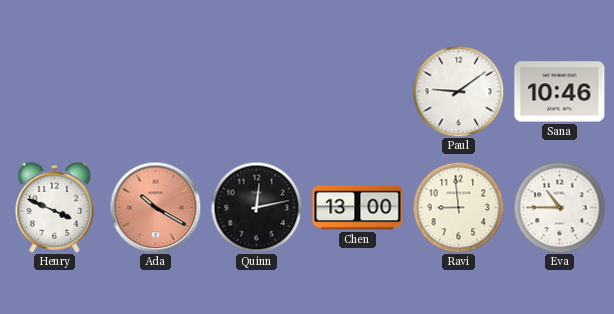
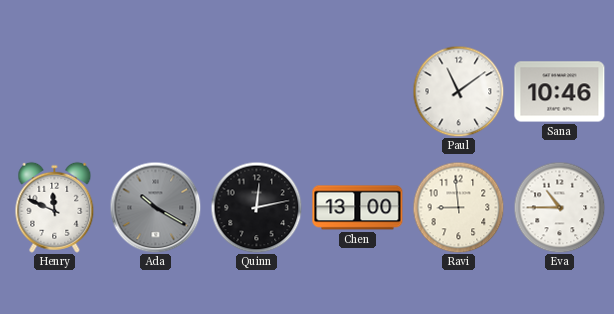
Paul: 9:09 -> 11:09 (458, 91)
Henry: 3:49 -> 11:49 (55, 207)
Ada dial: salmon -> grey (155, 207)
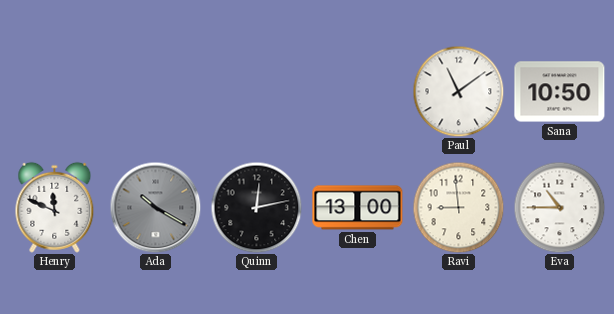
Sana: 10:46 -> 10:50 (560, 92)
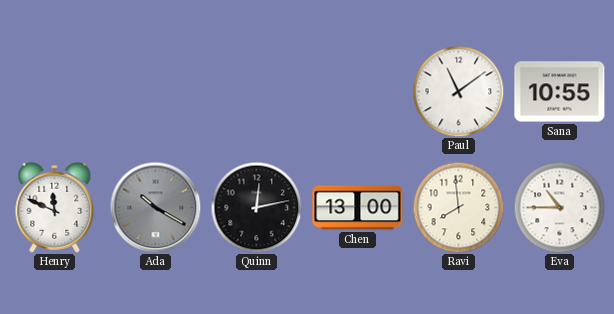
Sana: 10:50 -> 10:55 (560, 92)
Ravi: 8:59 -> 7:59 (458, 207)
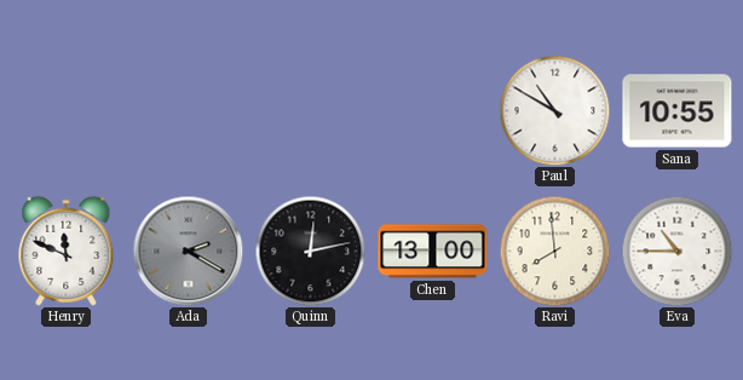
Paul: 11:09 -> 10:50 (554, 110)
Ada: 10:20 -> 2:20 (188, 251)
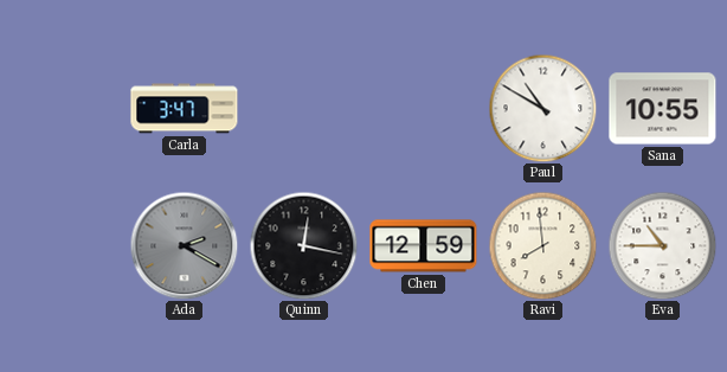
Carla: none -> 3:47 (185, 109)
Henry: 11:49 -> none (67, 251)
Quinn: 12:13 -> 12:17 (303, 245)
Chen: 13:00 -> 12:59 (424, 246)
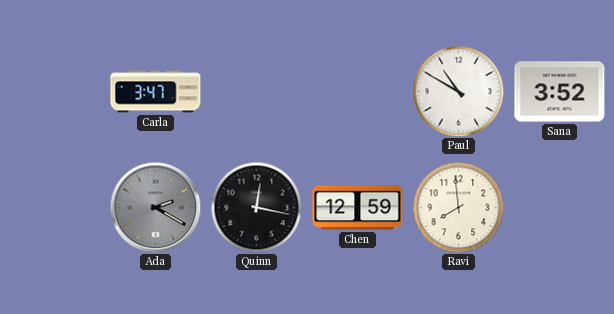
Sana: 10:55 -> 3:52 (560, 92)
Eva: 10:45 -> none (662, 245)
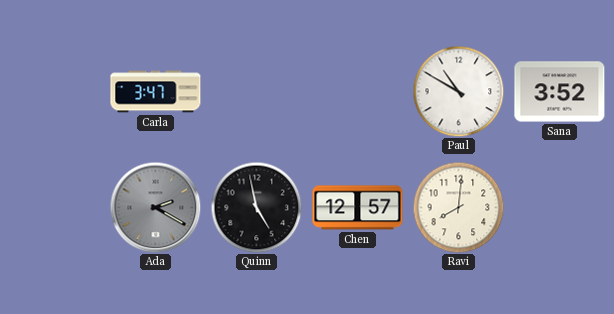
Quinn: 12:17 -> 4:58 (256, 207)
Chen: 12:59 -> 12:57 (358, 208)
Ravi: 7:59 -> 8:01 (458, 207)
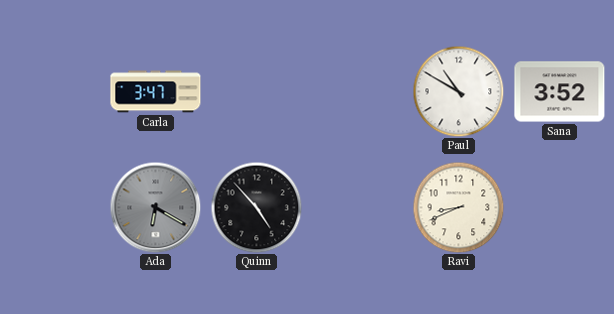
Ada: 2:20 -> 6:20 (155, 207)
Quinn: 4:58 -> 4:53 (256, 207)
Chen: 12:57 -> none (358, 208)
Ravi: 8:01 -> 8:41 (458, 207)
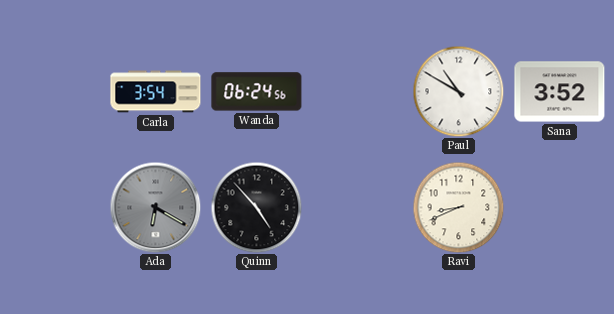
Carla: 3:47 -> 3:54 (156, 92)
Wanda: none -> 06:24 (257, 92)
